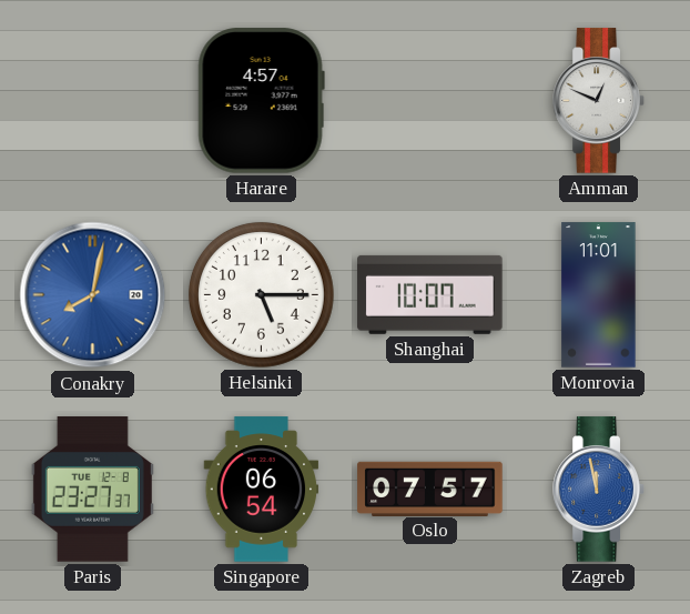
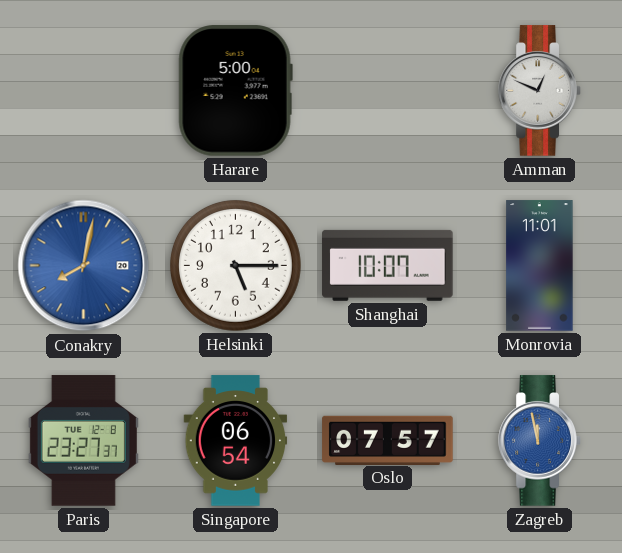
Harare: 4:57 -> 5:00 (235, 91)
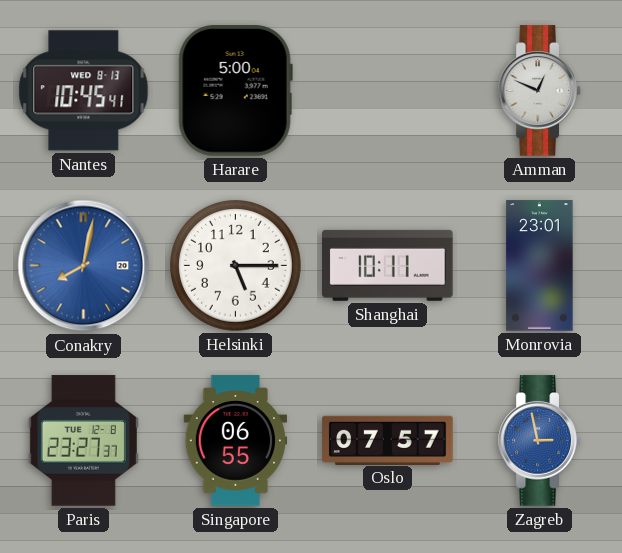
Nantes: none -> 10:45 (84, 91)
Shanghai: 10:07 -> 10:11 (388, 265)
Monrovia: 11:01 -> 23:01 (540, 266)
Singapore: 06:54 -> 06:55 (236, 441)
Zagreb: 11:58 -> 2:58 (540, 441)
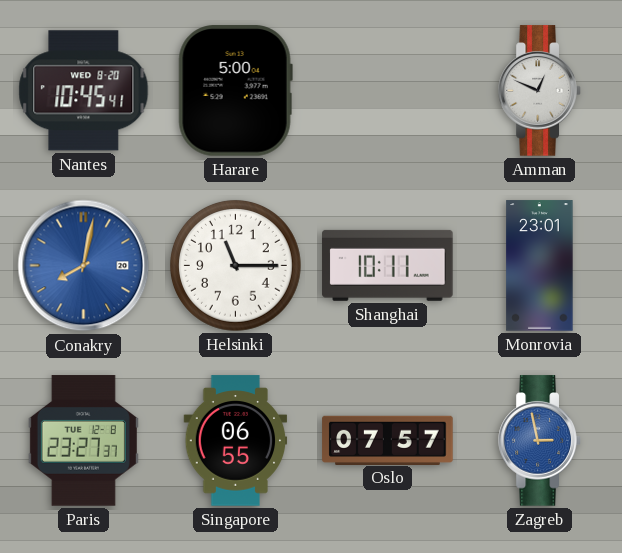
Nantes date: WED 8-13 -> WED 8-20 (84, 91)
Helsinki: 5:15 -> 11:15 (235, 265)
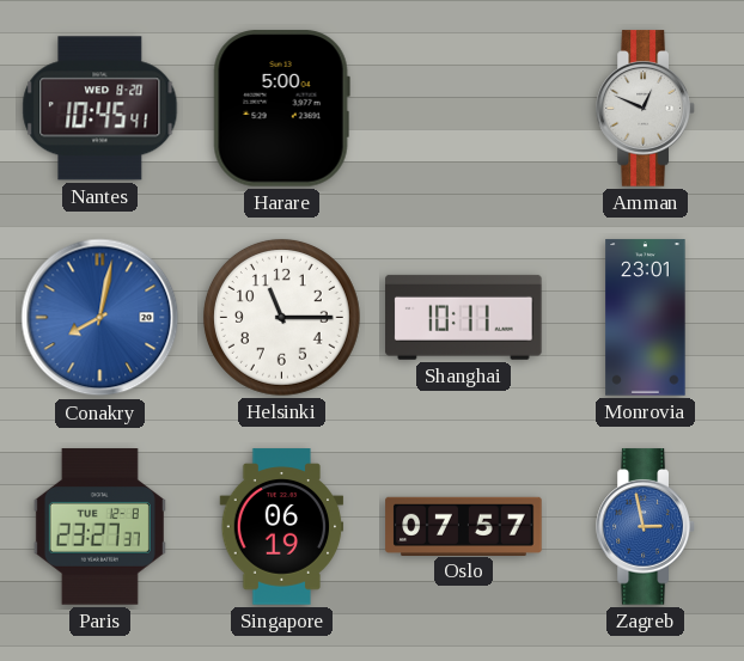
Singapore: 06:55 -> 06:19 (282, 527)
